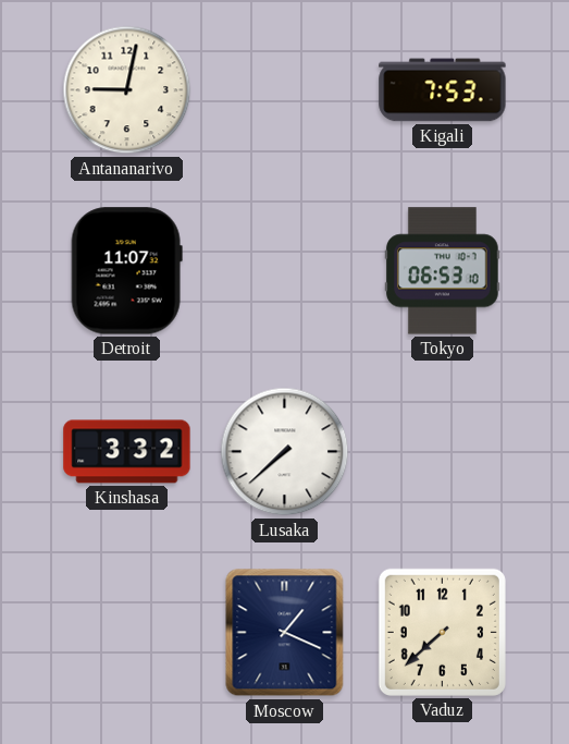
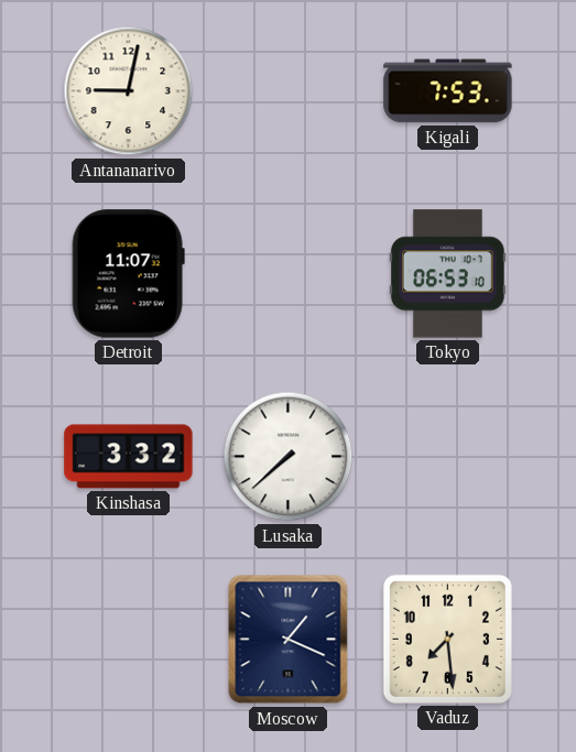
Vaduz: 7:38 -> 7:29 (447, 639)
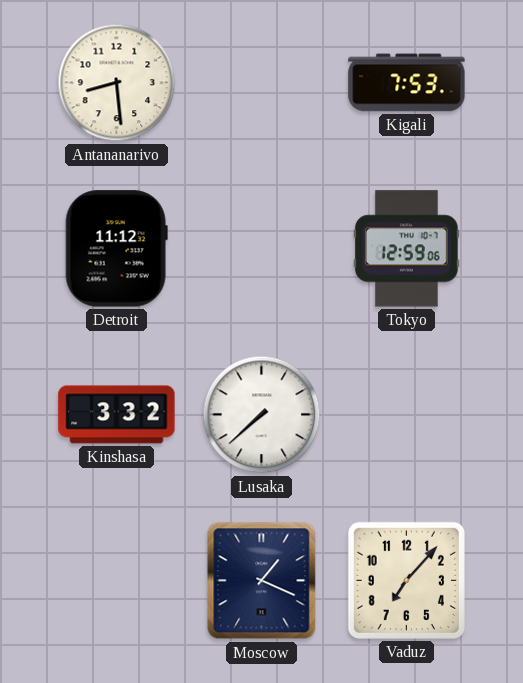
Antananarivo: 9:02 -> 8:29 (117, 83)
Detroit: 11:07 -> 11:12 (116, 249)
Tokyo: 06:53 -> 12:59 (407, 249)
Vaduz: 7:29 -> 7:07 (406, 580)
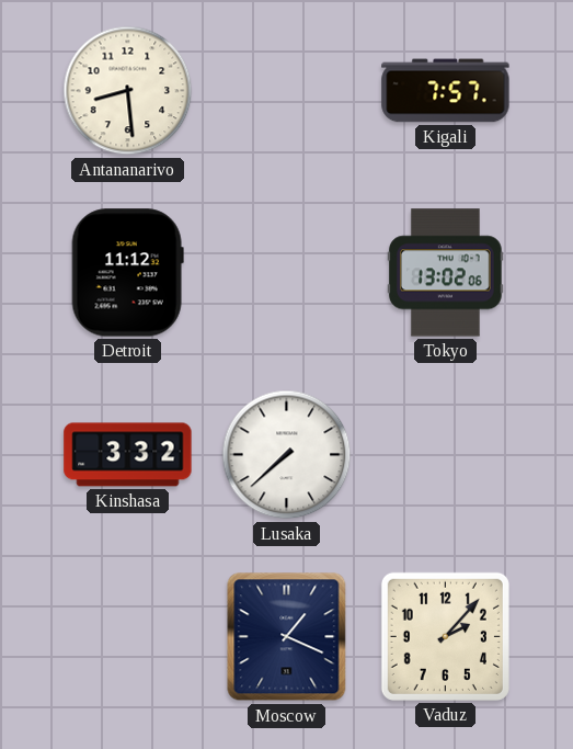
Kigali: 7:53 -> 7:57 (446, 91)
Tokyo: 12:59 -> 13:02 (446, 273)
Vaduz: 7:07 -> 2:07 (445, 636)
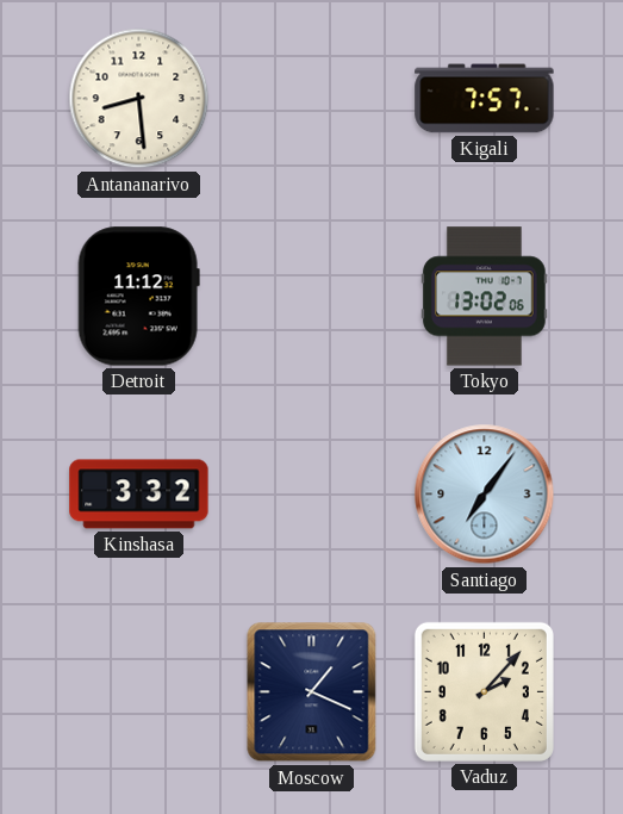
Lusaka: 7:38 -> none (287, 455)
Santiago: none -> 7:06 (485, 495)
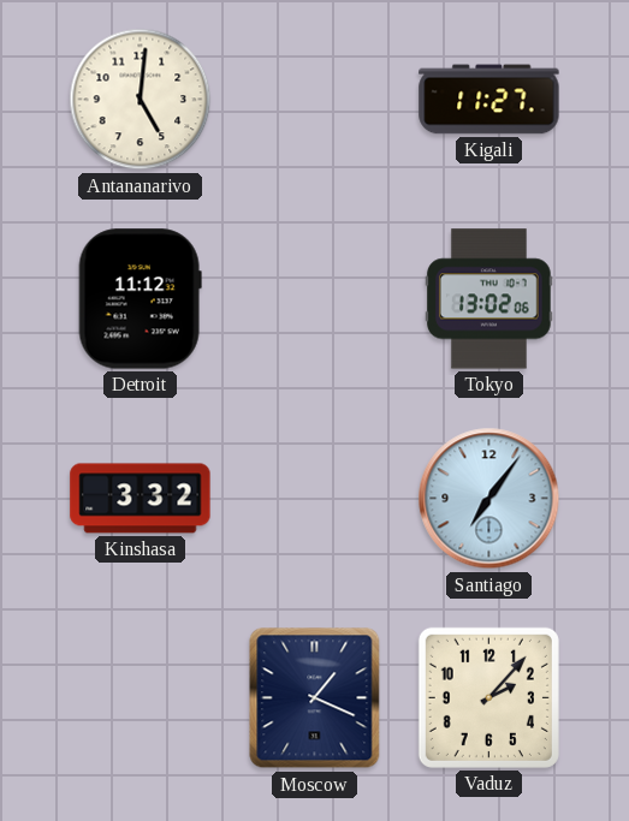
Antananarivo: 8:29 -> 5:01 (141, 100)
Kigali: 7:57 -> 11:27 (489, 100)
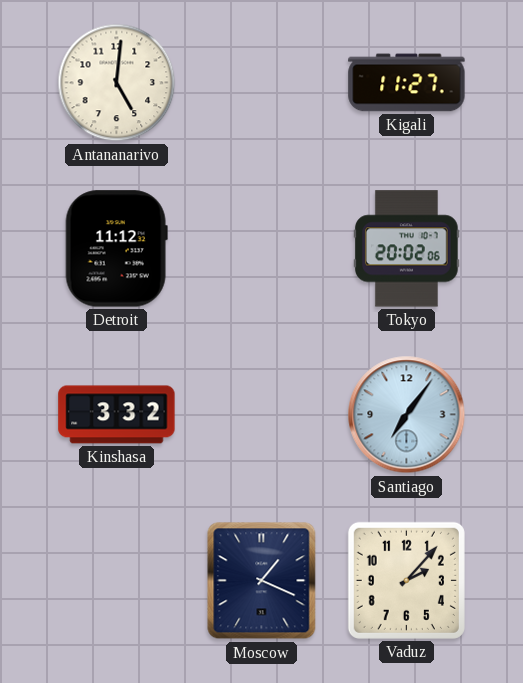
Tokyo: 13:02 -> 20:02 (407, 249)
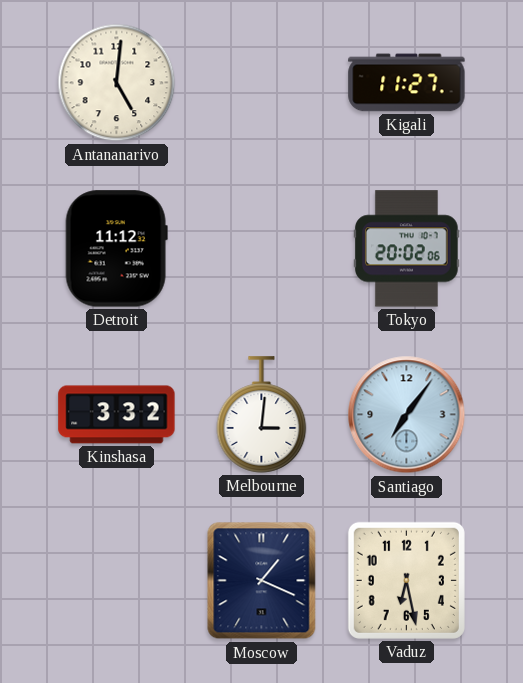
Melbourne: none -> 3:01 (262, 415)
Vaduz: 2:07 -> 6:28 (406, 580)
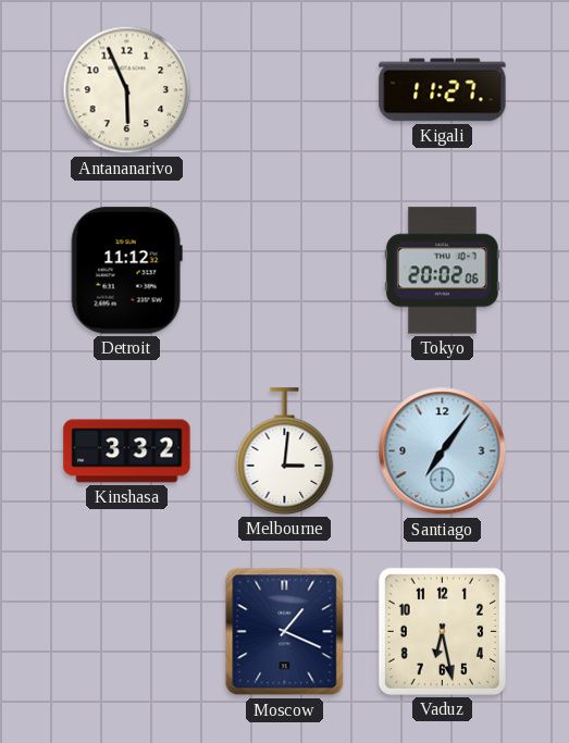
Antananarivo: 5:01 -> 5:56 (127, 90)
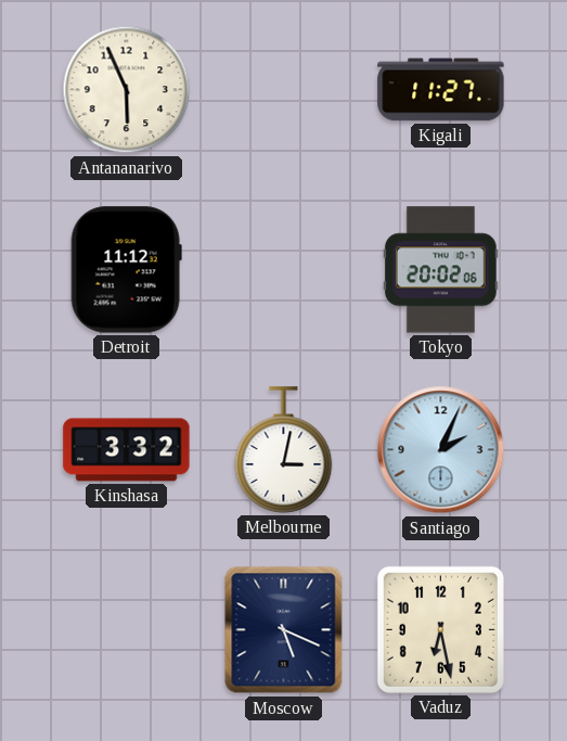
Melbourne: 3:01 -> 3:02 (284, 450)
Santiago: 7:06 -> 2:04 (441, 450)
Moscow: 1:19 -> 5:19 (284, 630)
